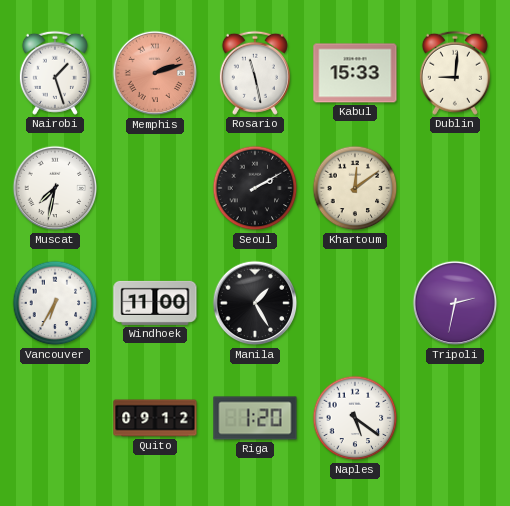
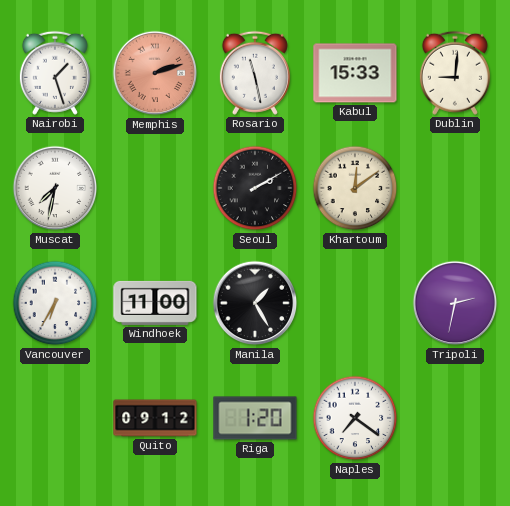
Naples: 5:21 -> 7:21 (355, 418)
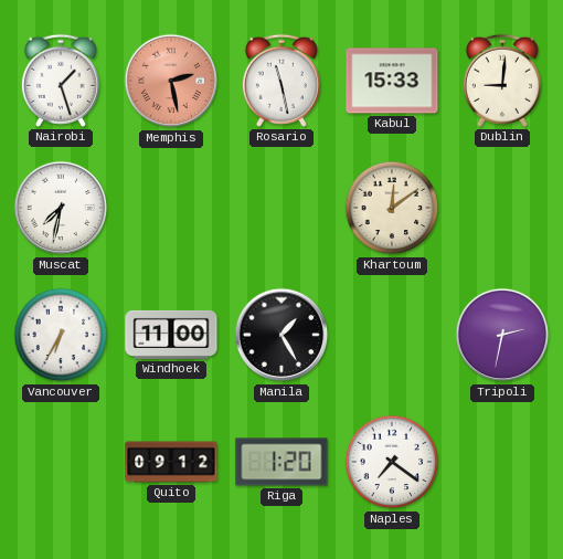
Memphis: 2:12 -> 2:28 (171, 81)
Seoul: 2:10 -> none (255, 188)
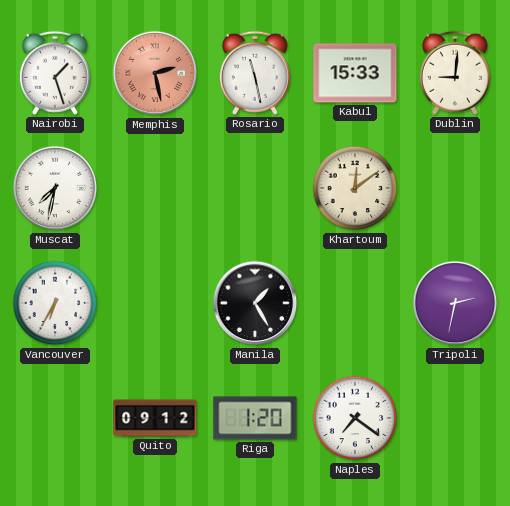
Windhoek: 11:00 -> none (171, 335)
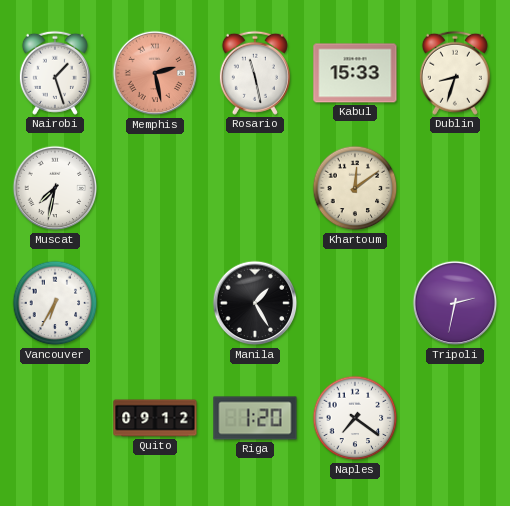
Dublin: 9:01 -> 8:33 (455, 73)
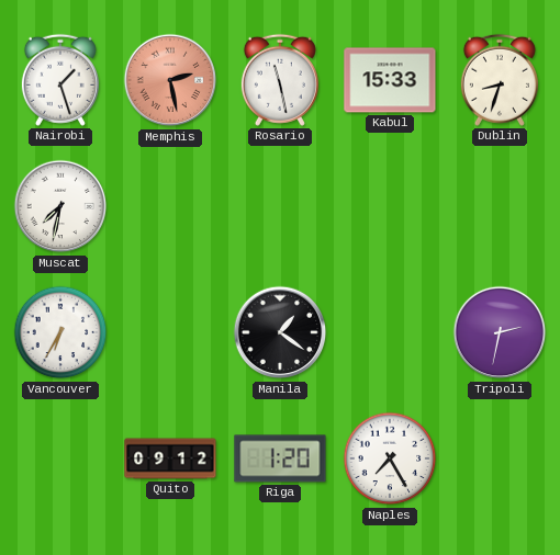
Khartoum: 12:09 -> none (355, 188)
Manila: 1:25 -> 1:21 (280, 332)
Naples: 7:21 -> 7:25 (390, 458)
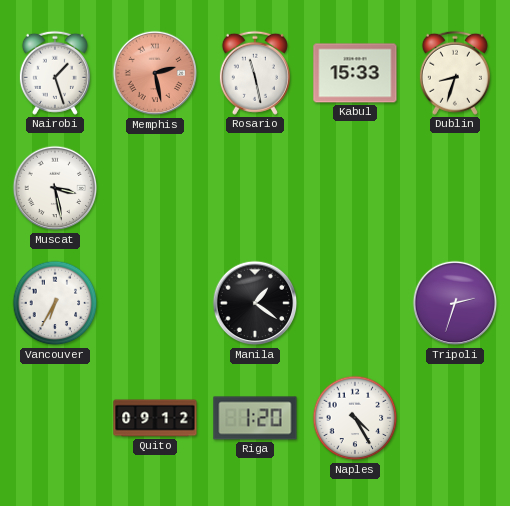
Muscat: 7:32 -> 3:28 (55, 188)
Tripoli: 2:32 -> 2:33 (455, 303)
Naples: 7:25 -> 4:25 (355, 418)
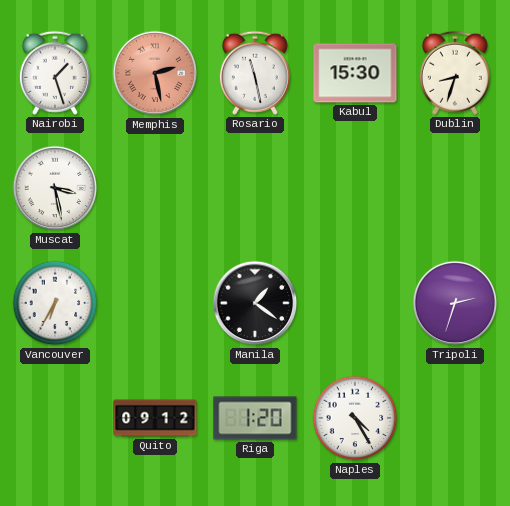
Kabul: 15:33 -> 15:30 (355, 73)
